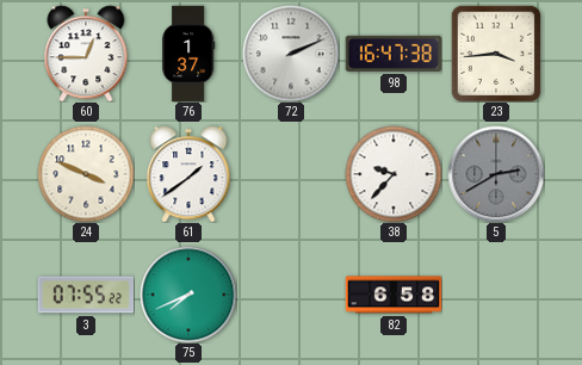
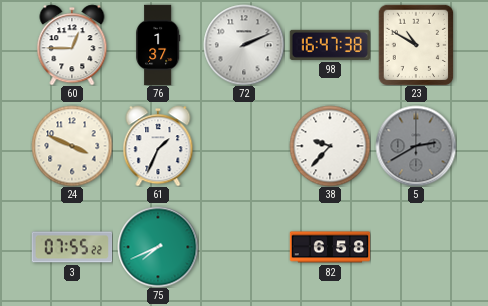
23: 3:44 -> 10:50 (416, 45)
61: 1:39 -> 1:34 (158, 146)
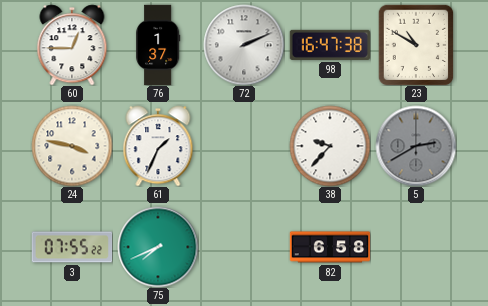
24: 3:49 -> 3:47 (72, 146)
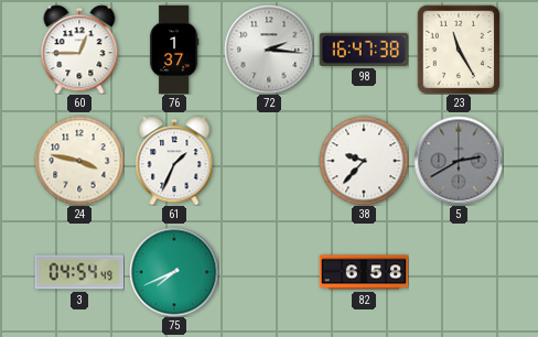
72: 2:11 -> 2:16 (269, 50)
23: 10:50 -> 11:25 (459, 50)
3: 07:55 -> 04:54 (79, 272)
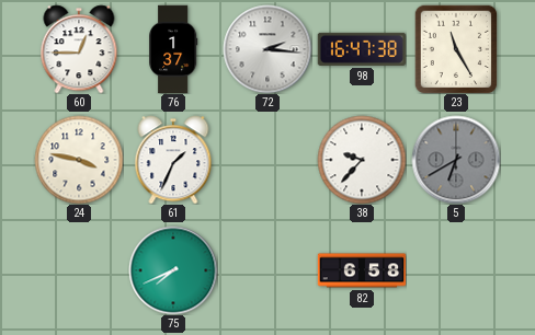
5: 2:40 -> 6:40 (456, 160)
3: 04:54 -> none (79, 272)
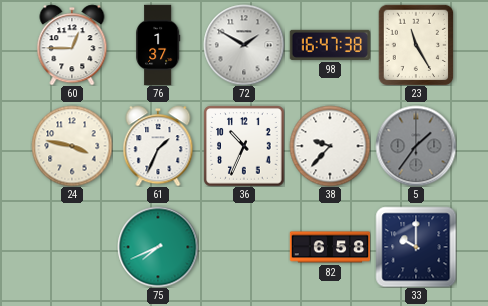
72: 2:16 -> 1:50 (244, 45)
36: none -> 10:34 (244, 146)
5: 6:40 -> 1:36 (416, 146)
33: none -> 10:00 (416, 247)
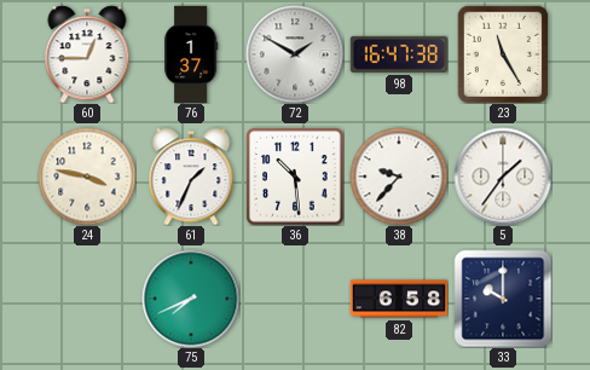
36: 10:34 -> 10:29 (295, 177)
5 dial: grey -> white (503, 177)
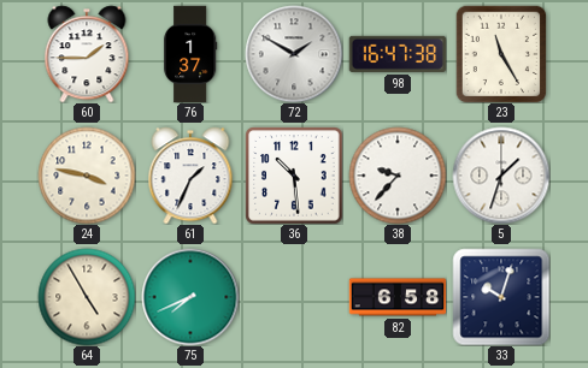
60: 12:45 -> 1:45 (87, 54)
5: 1:36 -> 1:33 (501, 176)
64: none -> 4:55 (87, 297)
33: 10:00 -> 10:03 (501, 297)
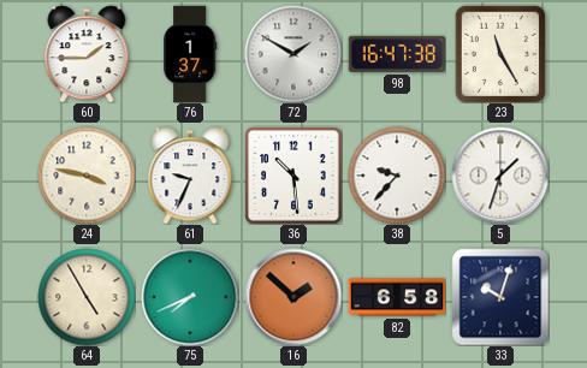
61: 1:34 -> 9:34 (190, 176)
16: none -> 1:52 (293, 297)
